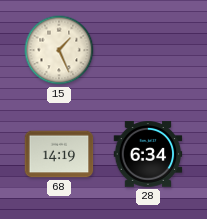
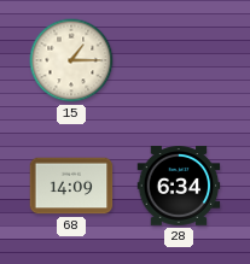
15: 1:26 -> 1:15 (71, 60)
68: 14:19 -> 14:09 (71, 186)
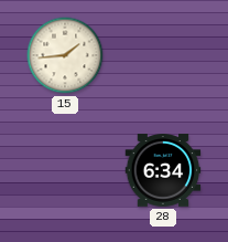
15: 1:15 -> 1:44 (65, 55)
68: 14:09 -> none (71, 186)
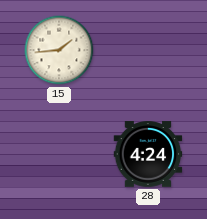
28: 6:34 -> 4:24 (148, 154)
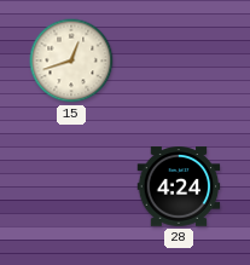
15: 1:44 -> 12:42 (71, 61)
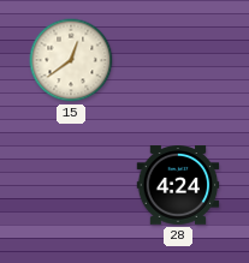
15: 12:42 -> 12:39 (71, 60)
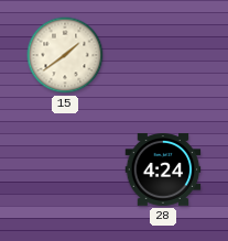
15: 12:39 -> 1:39 (65, 55)
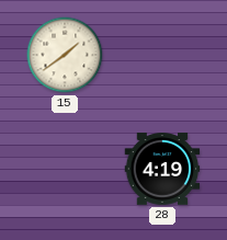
28: 4:24 -> 4:19 (162, 169)
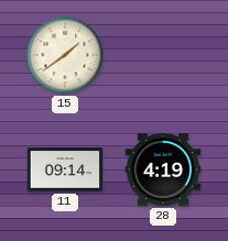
11: none -> 09:14 (65, 169)
